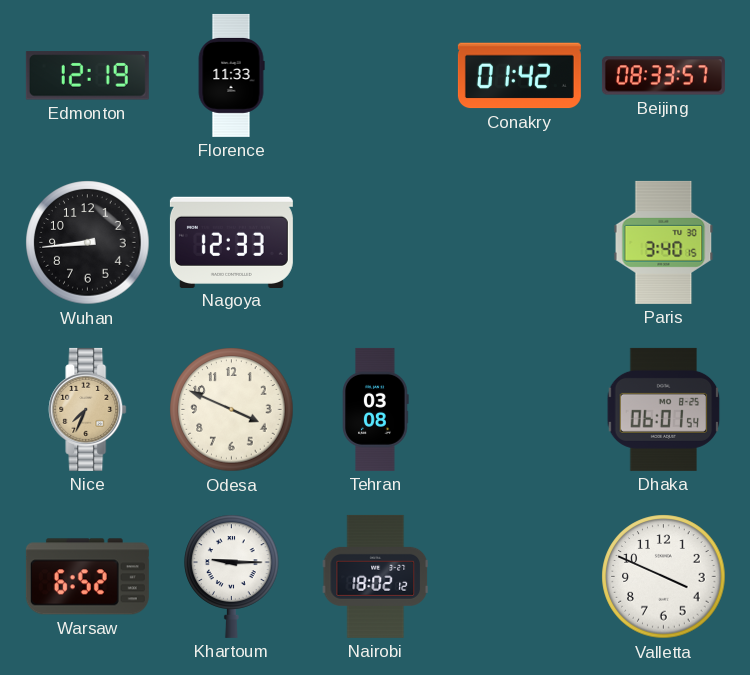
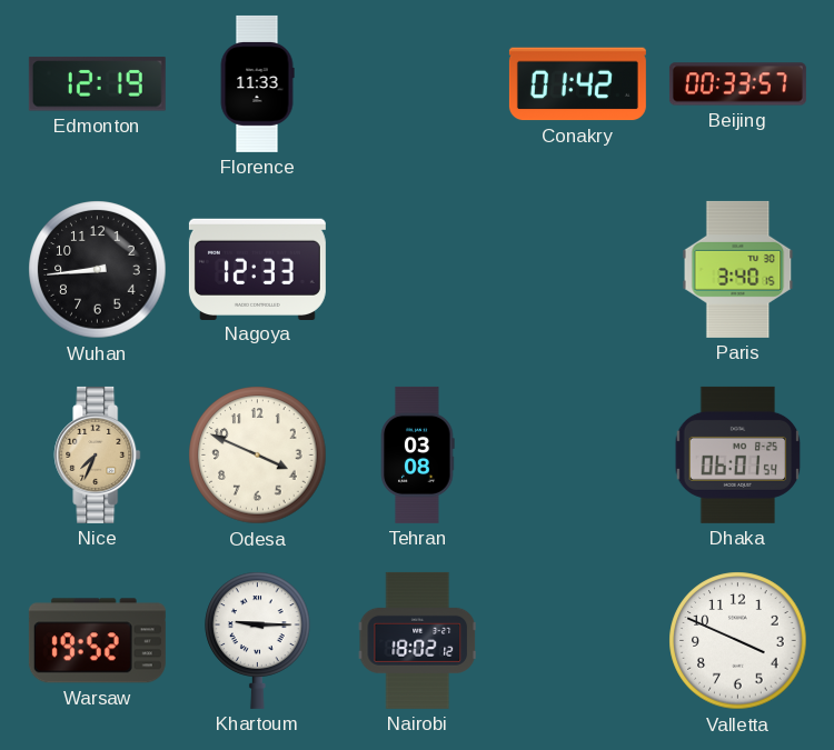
Beijing: 08:33 -> 00:33 (737, 84)
Warsaw: 6:52 -> 19:52 (97, 641)
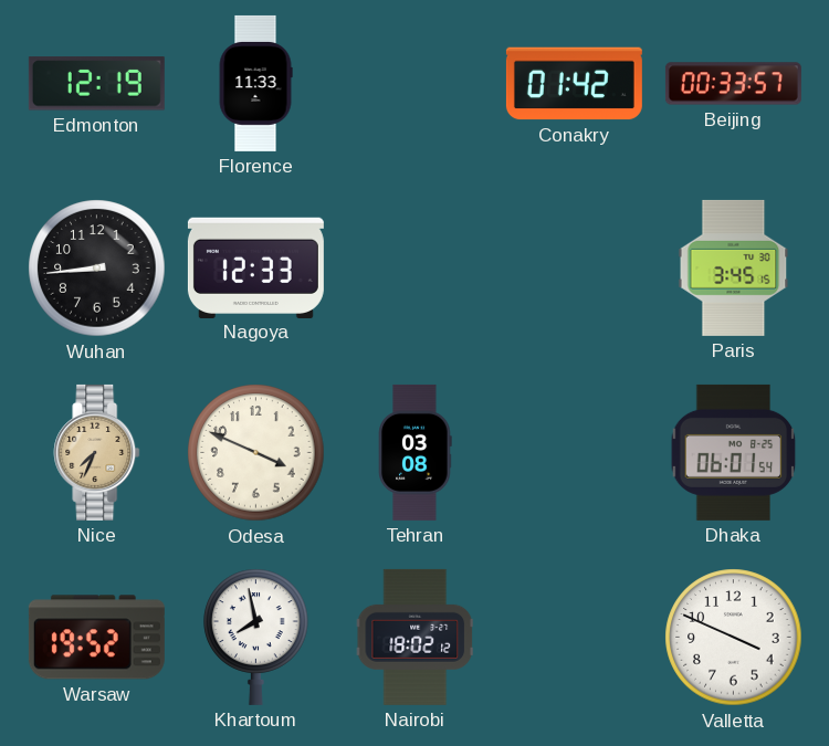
Paris: 3:40 -> 3:45 (734, 267)
Khartoum: 9:15 -> 7:58 (256, 637)
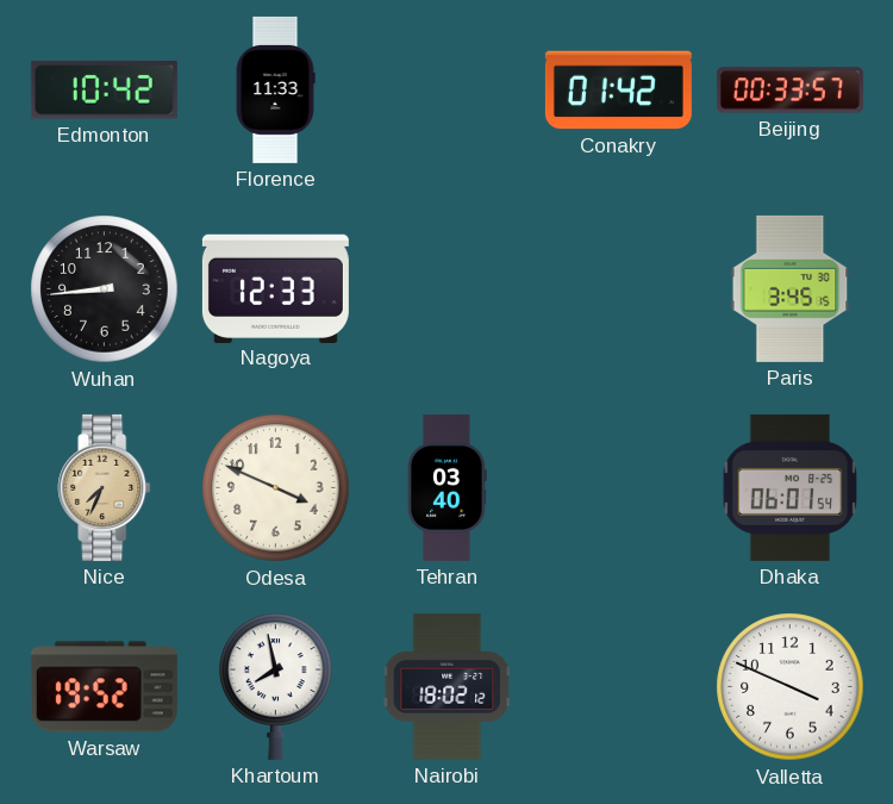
Edmonton: 12:19 -> 10:42 (104, 91)
Tehran: 03:08 -> 03:40 (448, 487)
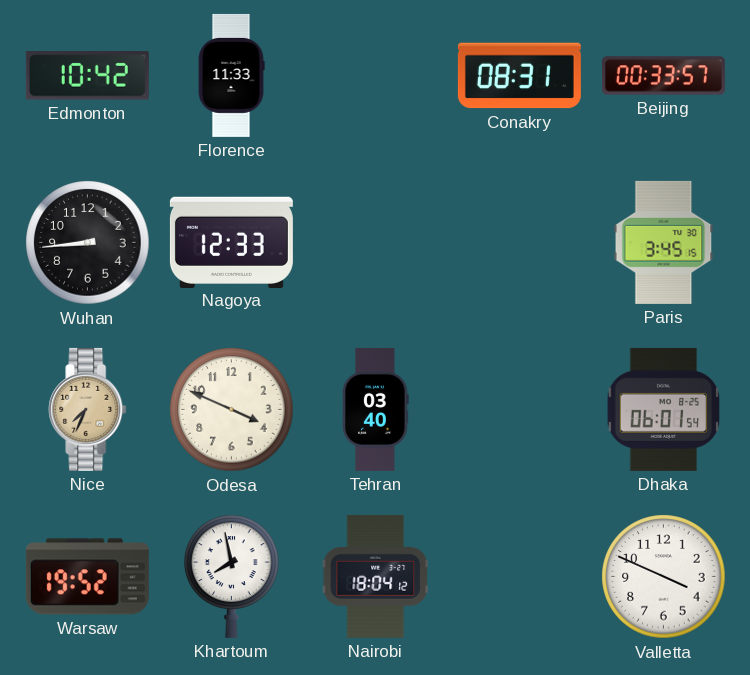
Conakry: 01:42 -> 08:31 (519, 76)
Nairobi: 18:02 -> 18:04 (375, 576)
